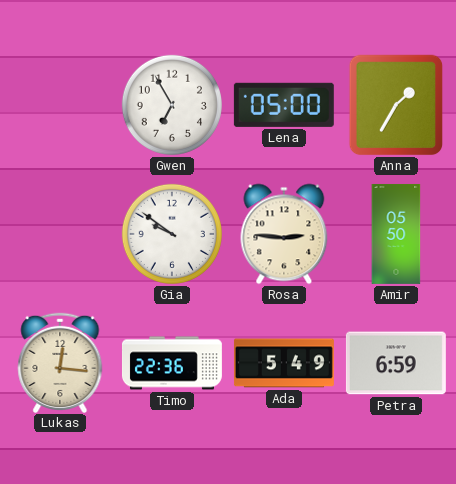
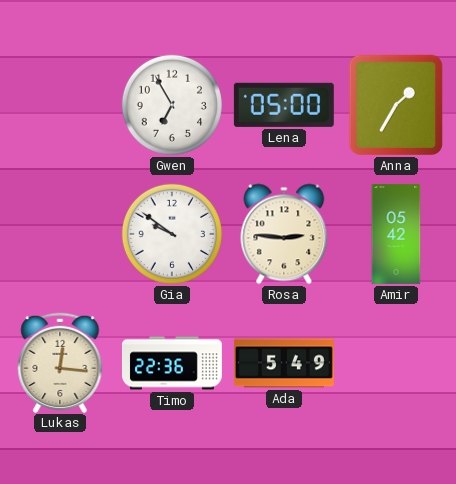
Amir: 05:50 -> 05:42 (396, 234)
Petra: 6:59 -> none (396, 363)
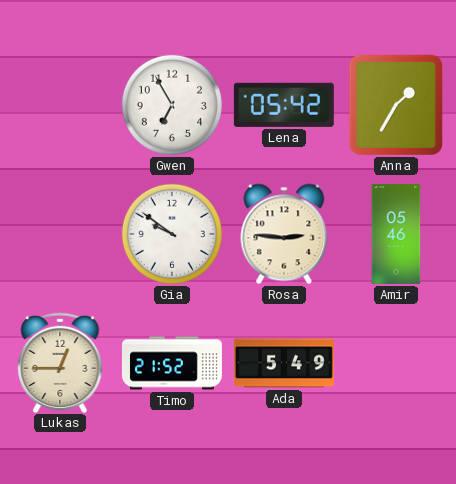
Lena: 05:00 -> 05:42 (284, 105)
Amir: 05:42 -> 05:46 (396, 234)
Lukas: 12:16 -> 12:45 (60, 362)
Timo: 22:36 -> 21:52 (172, 363)
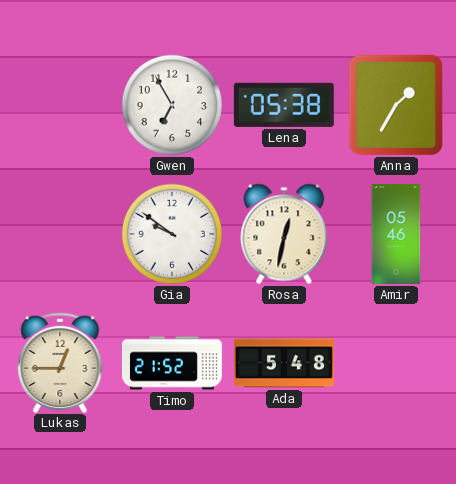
Lena: 05:42 -> 05:38 (284, 105)
Rosa: 2:46 -> 12:32 (284, 234)
Ada: 5:49 -> 5:48 (284, 363)
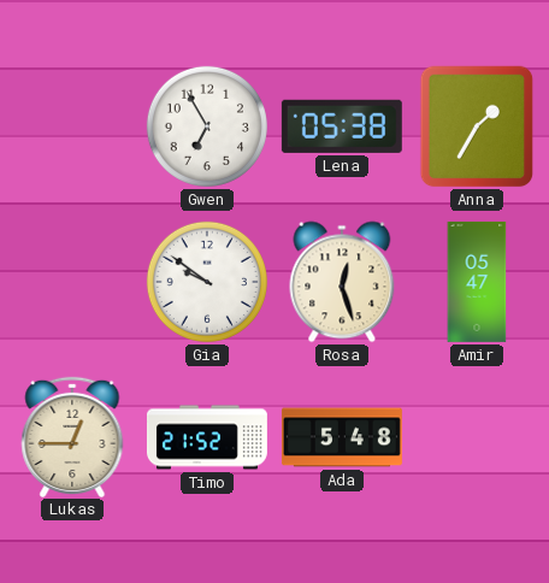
Rosa: 12:32 -> 12:27 (342, 282)
Amir: 05:46 -> 05:47 (477, 282)
